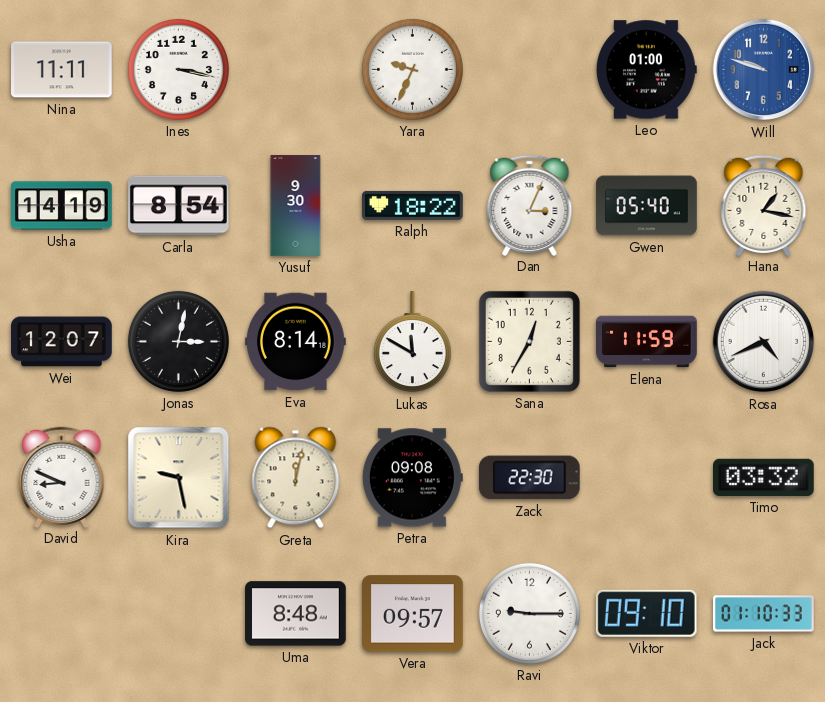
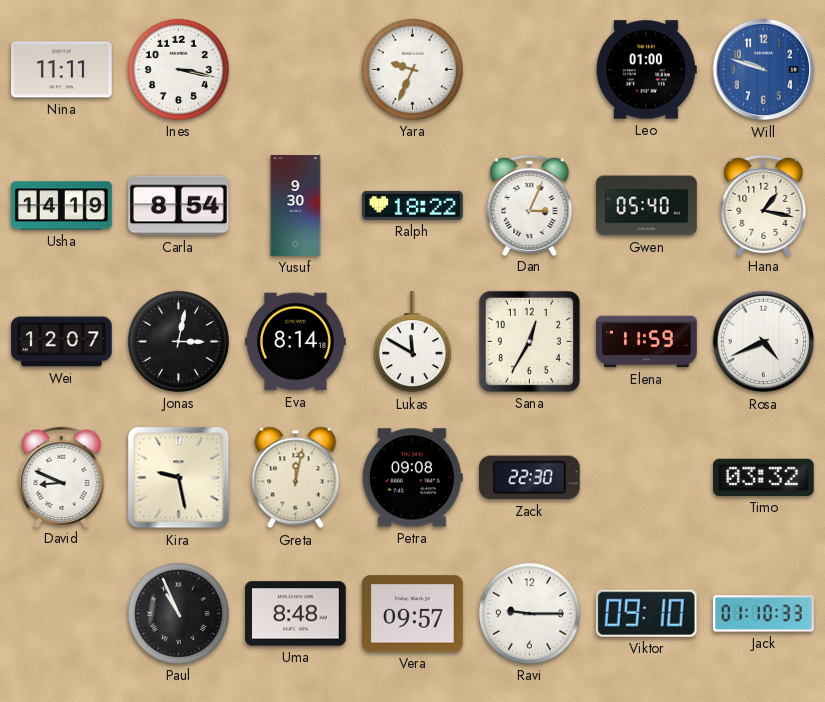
Paul: none -> 10:56 (178, 613)
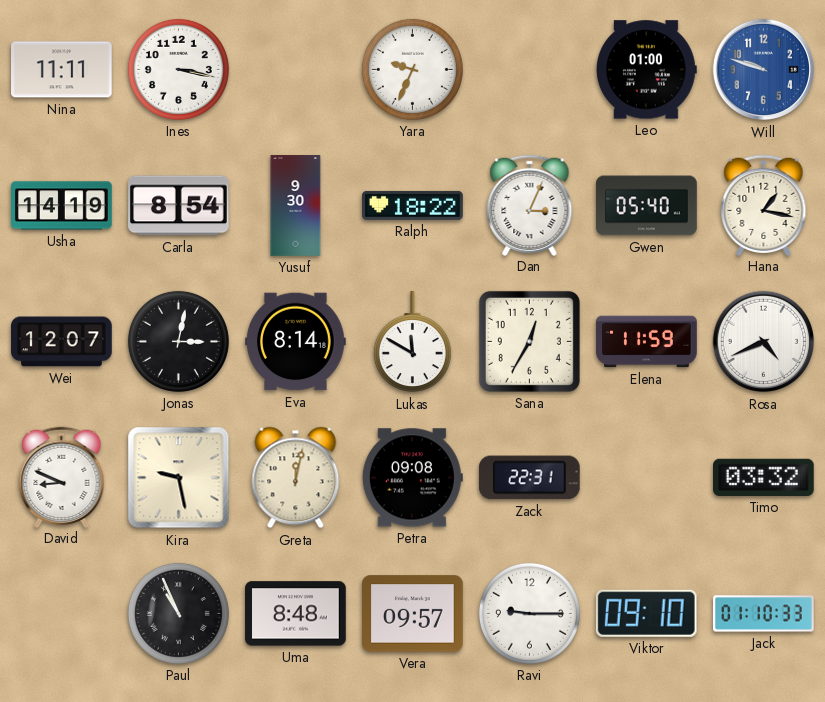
Zack: 22:30 -> 22:31 (529, 478)
